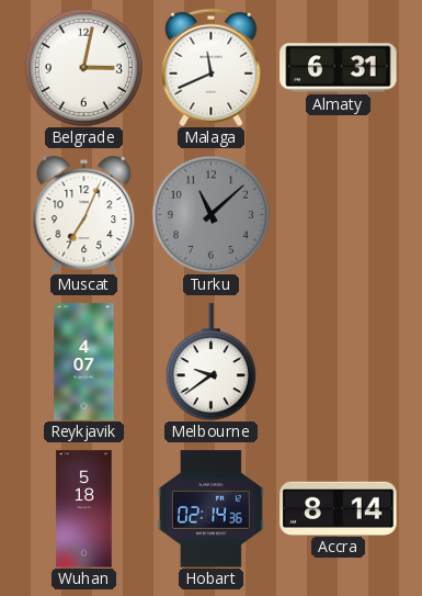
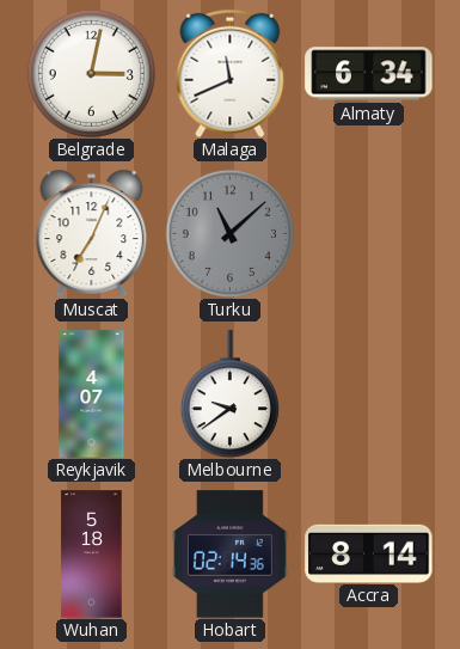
Almaty: 6:31 -> 6:34 (369, 74)
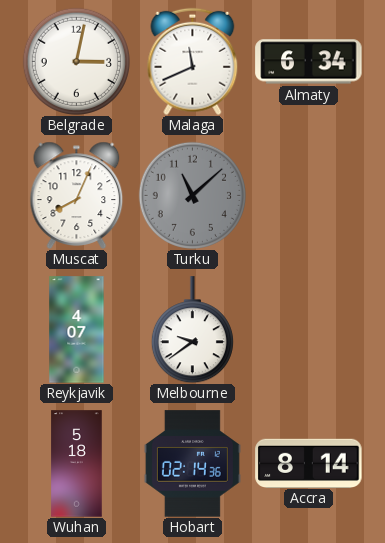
Muscat: 7:04 -> 8:04 (77, 195)
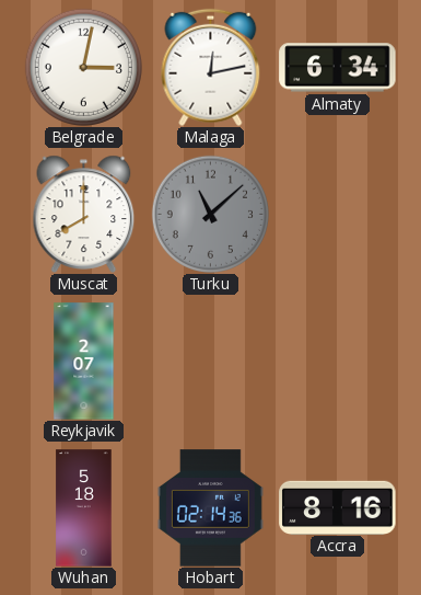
Malaga: 11:41 -> 12:13 (211, 67)
Muscat: 8:04 -> 8:00 (84, 214)
Reykjavik: 4:07 -> 2:07 (84, 362)
Melbourne: 9:39 -> none (192, 330)
Accra: 8:14 -> 8:16 (338, 507)
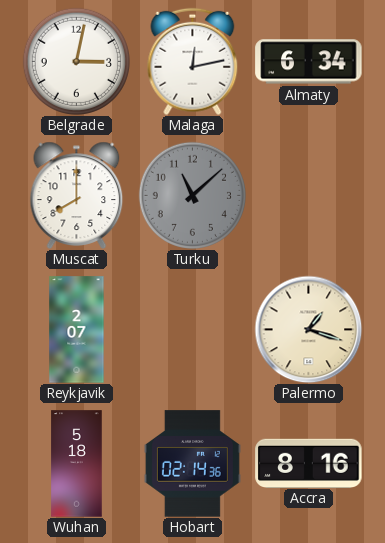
Palermo: none -> 1:18 (308, 329)
